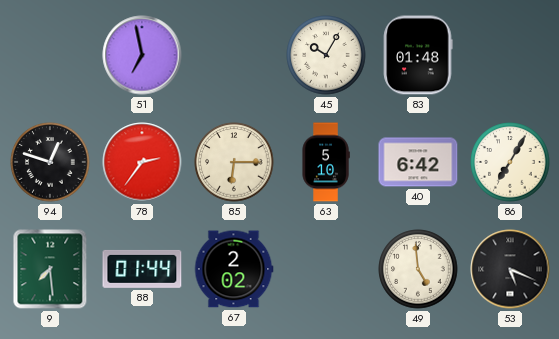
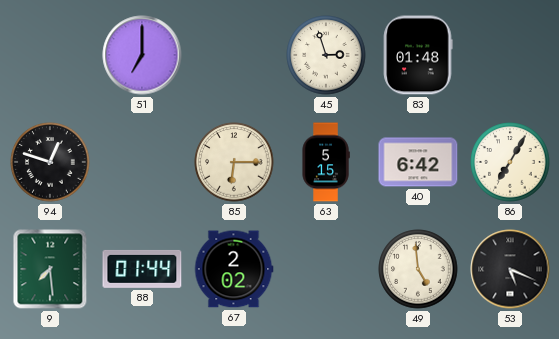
51: 6:58 -> 7:00 (142, 55)
45: 10:05 -> 2:57 (326, 55)
78: 2:36 -> none (142, 162)
63: 5:10 -> 5:15 (326, 162)
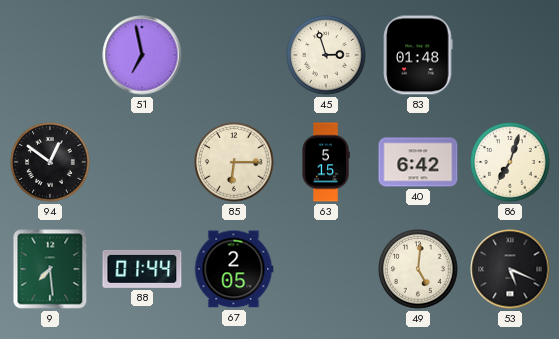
51: 7:00 -> 6:58 (142, 55)
94: 12:48 -> 12:51 (50, 162)
86: 7:05 -> 7:03 (510, 162)
67: 2:02 -> 2:05 (234, 269)
49: 4:59 -> 5:01 (418, 269)
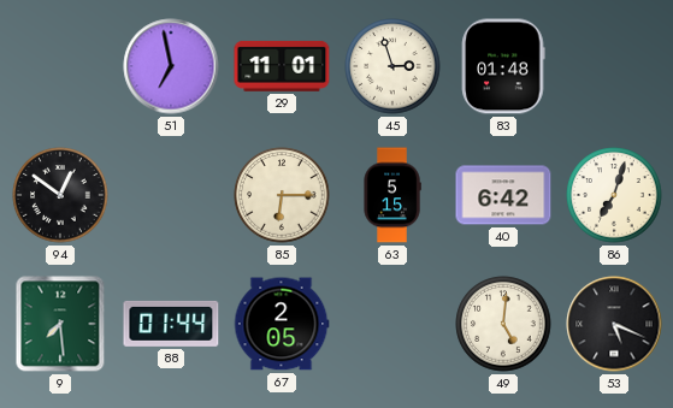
29: none -> 11:01 (282, 66)
